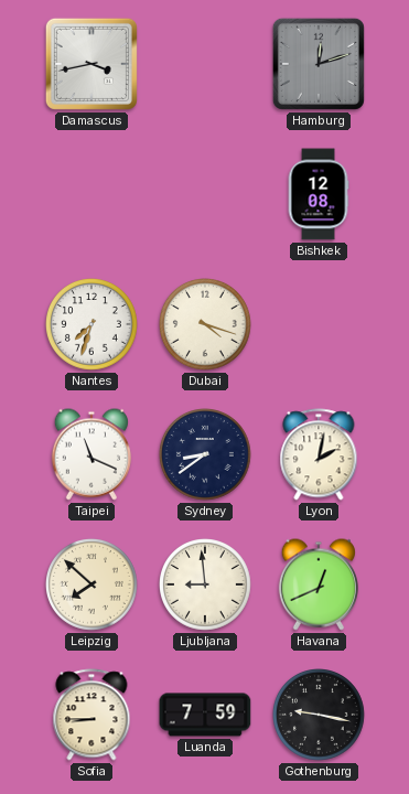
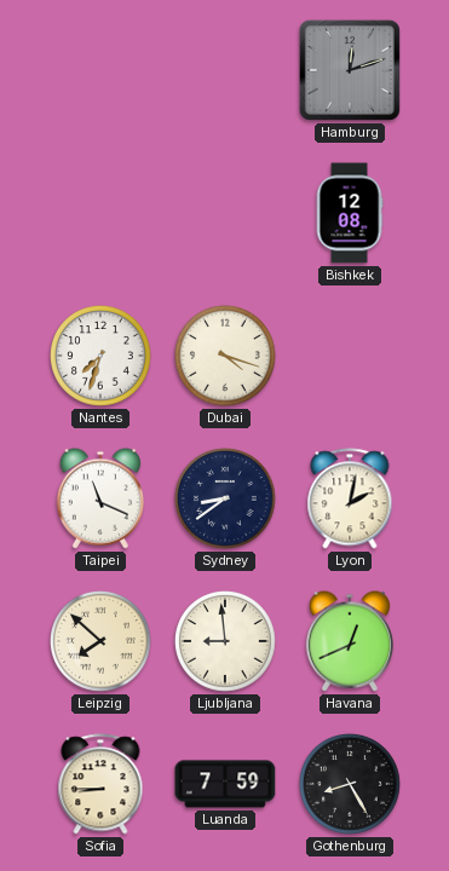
Damascus: 3:43 -> none (92, 64)
Gothenburg: 9:17 -> 8:25 (351, 785)
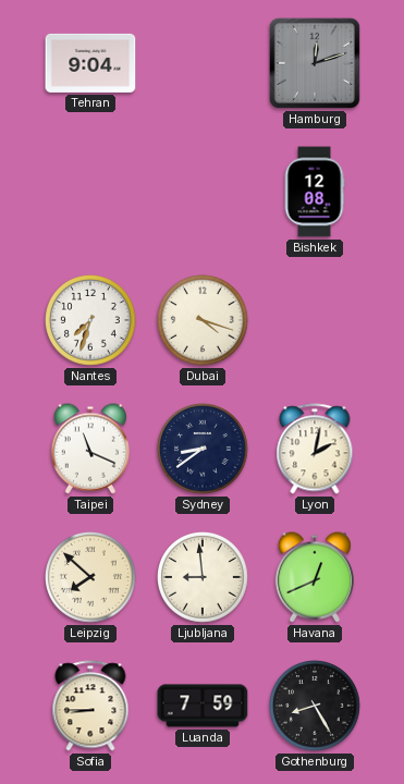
Tehran: none -> 9:04 (90, 63)
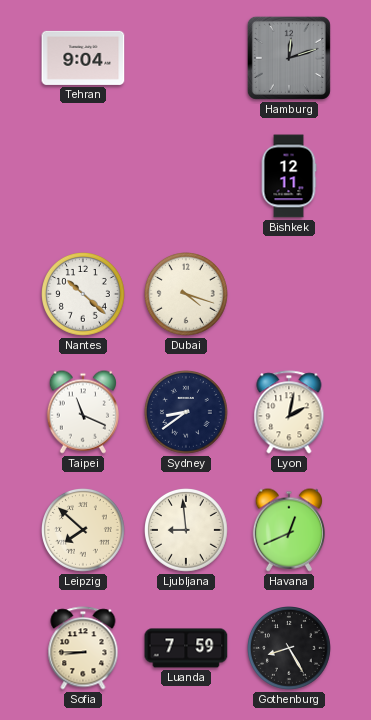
Bishkek: 12:08 -> 12:11 (289, 176)
Nantes: 7:33 -> 10:22 (84, 295)
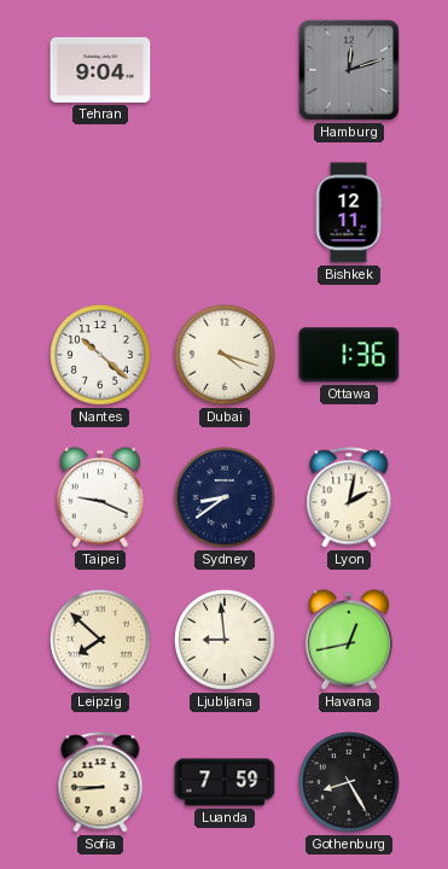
Ottawa: none -> 1:36 (349, 355)
Taipei: 11:19 -> 9:19 (99, 497)
Havana: 12:41 -> 12:43 (348, 640)
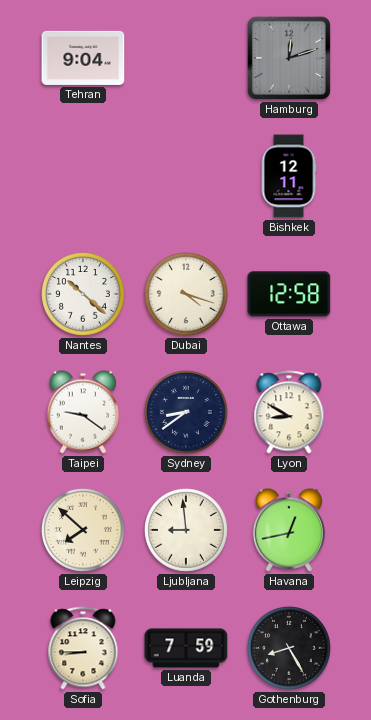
Ottawa: 1:36 -> 12:58 (289, 294)
Taipei: 9:19 -> 9:21 (82, 412)
Lyon: 2:02 -> 8:50 (289, 412)
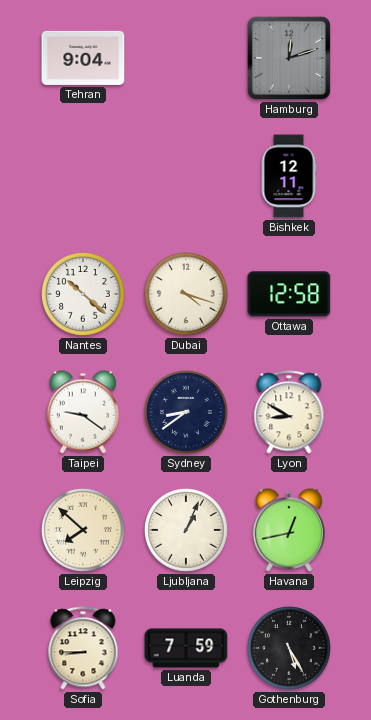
Ljubljana: 8:59 -> 1:04 (187, 531)
Gothenburg: 8:25 -> 5:25 (290, 649)
